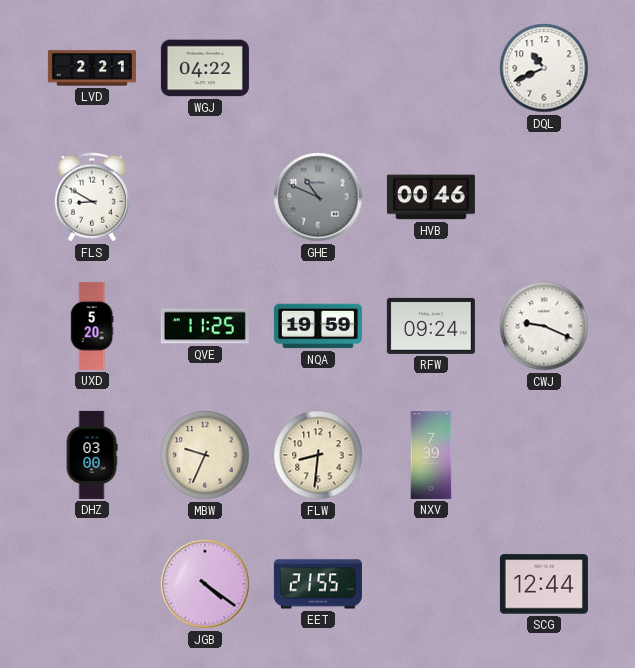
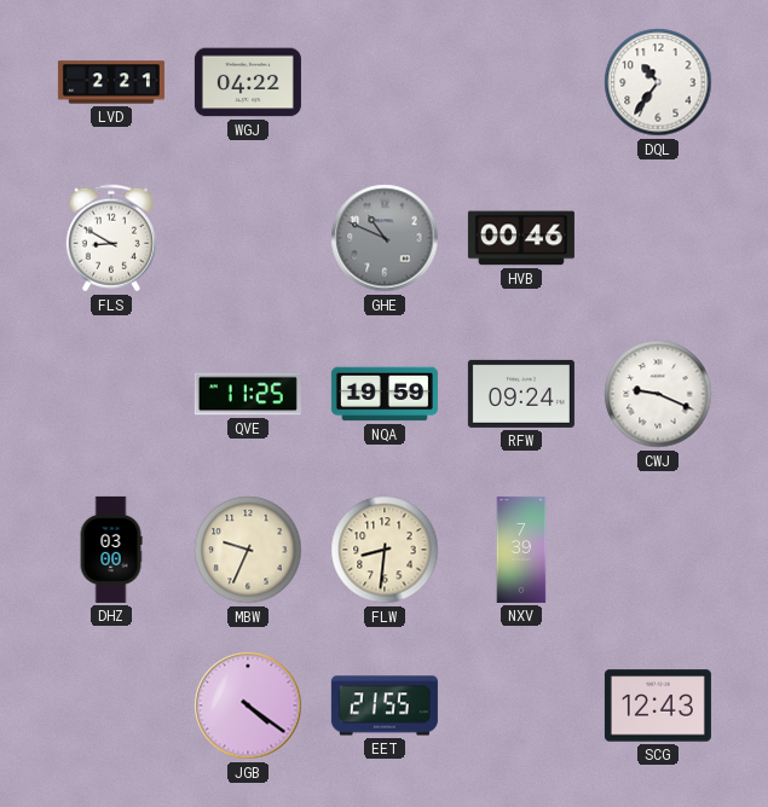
DQL: 10:41 -> 10:36 (658, 82)
UXD: 5:20 -> none (92, 326)
SCG: 12:44 -> 12:43 (658, 706)
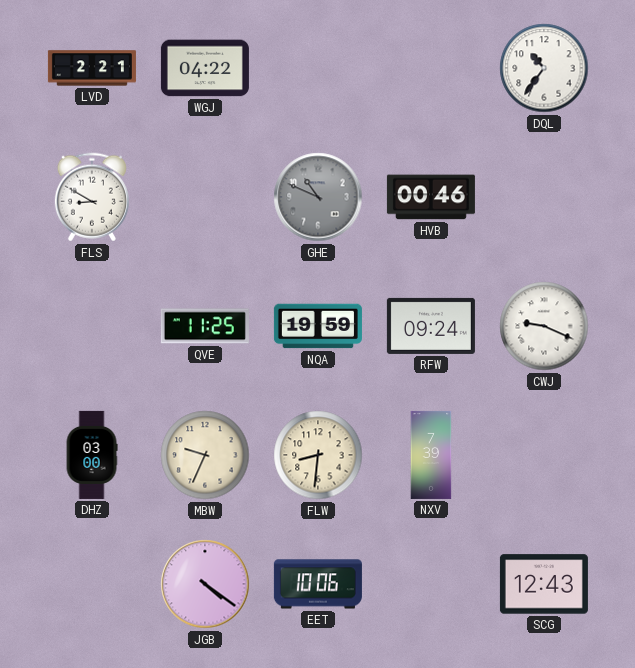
EET: 21:55 -> 10:06 (318, 584)
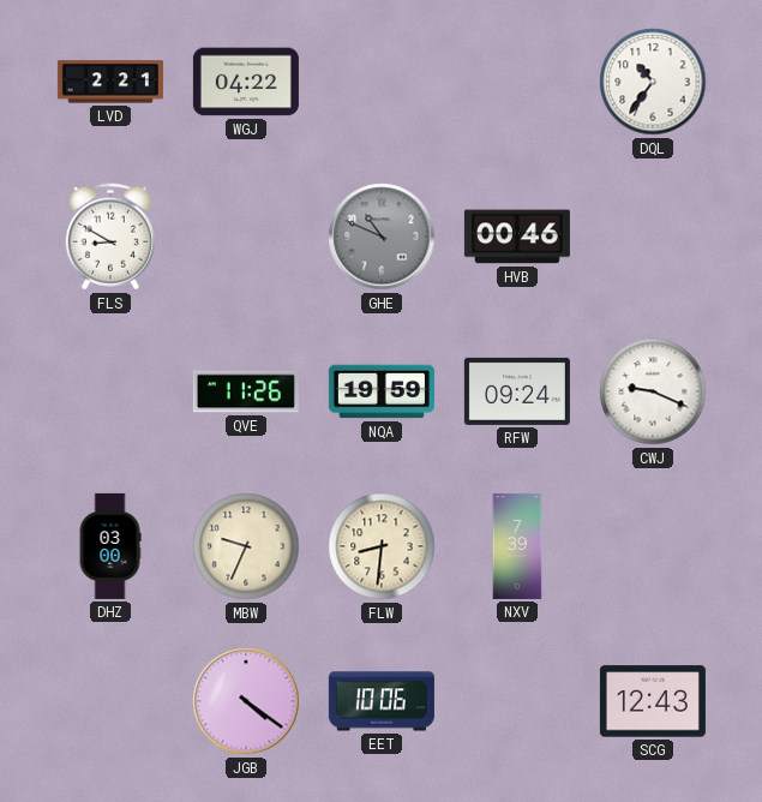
QVE: 11:25 -> 11:26 (246, 391)
